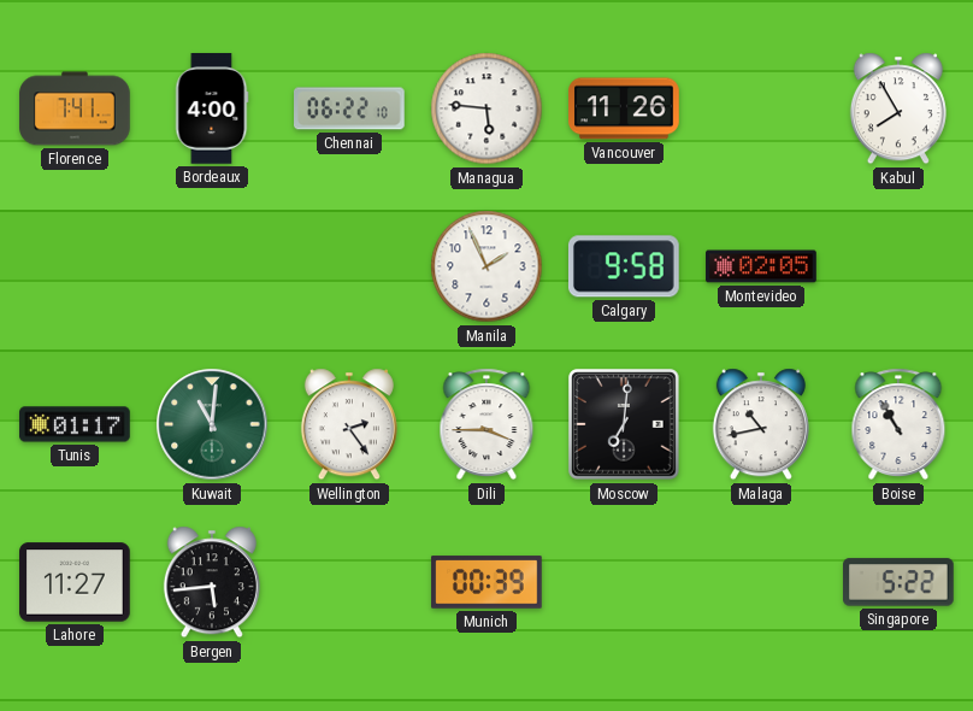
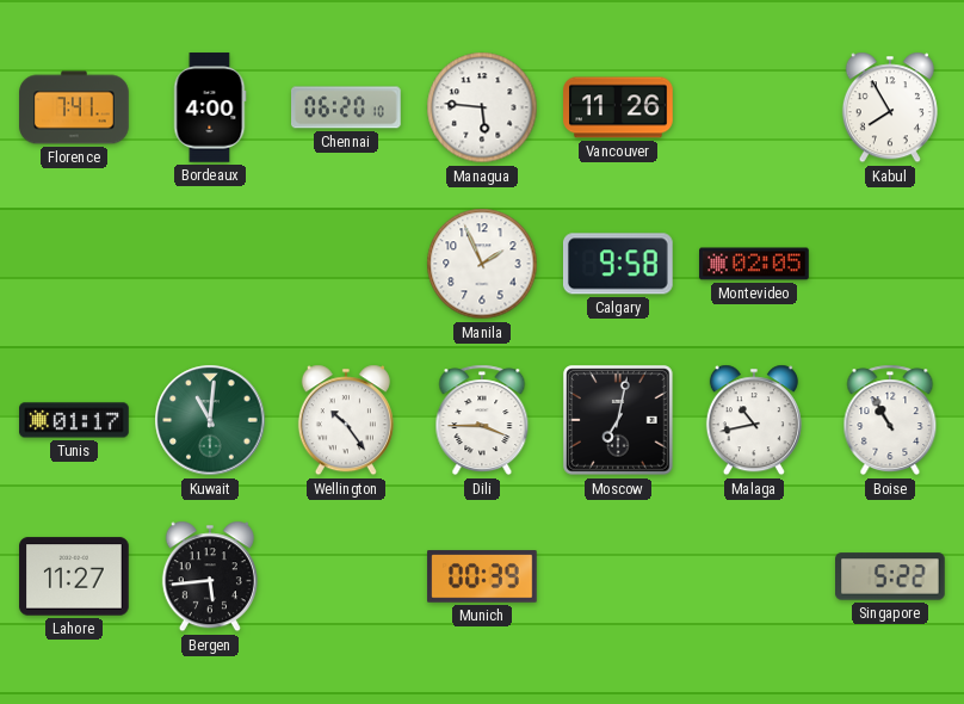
Chennai: 06:22 -> 06:20 (347, 107)
Wellington: 2:24 -> 10:24 (346, 420)
Moscow: 7:01 -> 7:02 (618, 420)
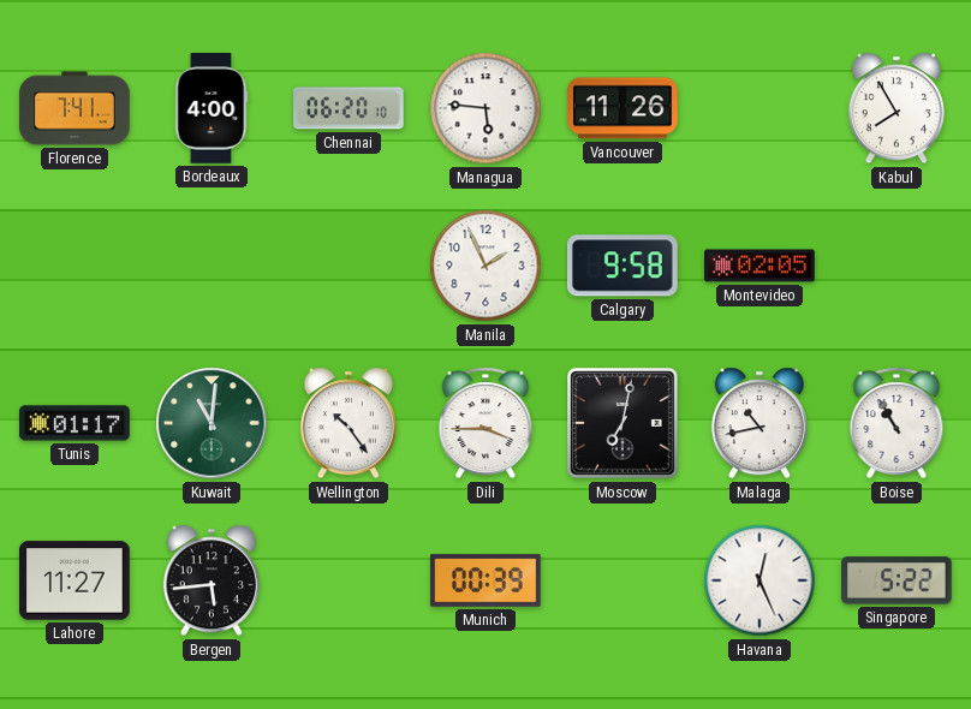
Havana: none -> 12:26 (759, 580)
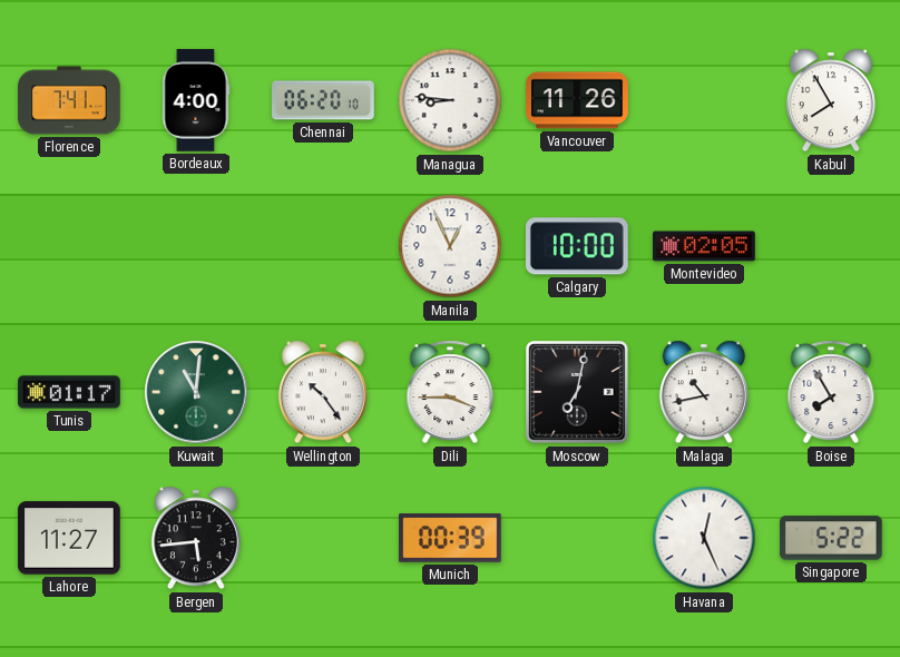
Managua: 5:46 -> 8:46 (450, 100)
Manila: 1:56 -> 12:56 (450, 246)
Calgary: 9:58 -> 10:00 (577, 246)
Boise: 10:55 -> 7:55 (831, 392)
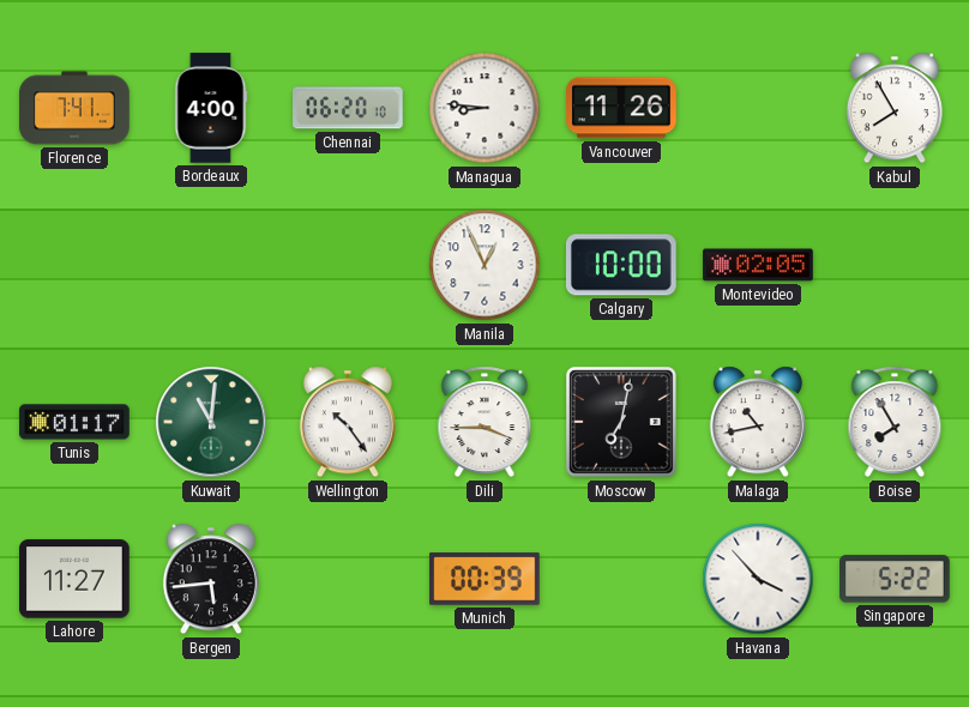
Havana: 12:26 -> 3:53 (758, 579)
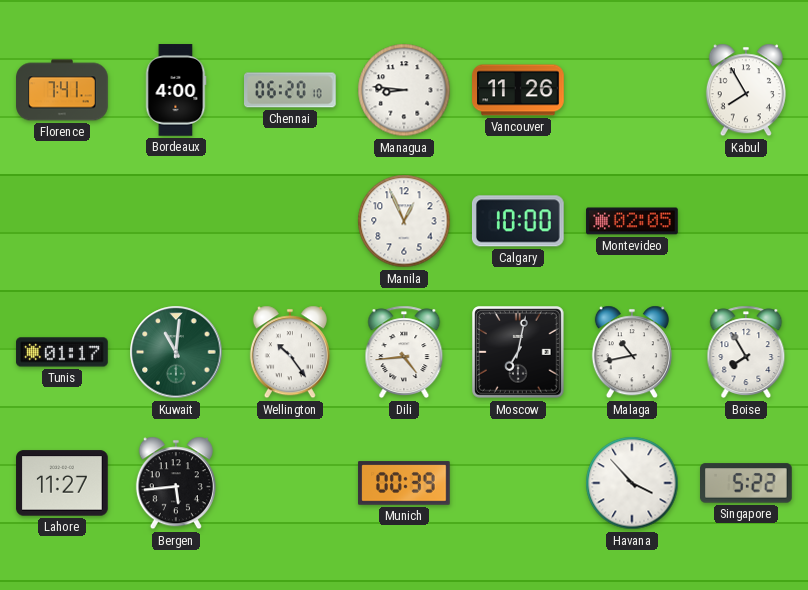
Dili: 3:45 -> 4:44 (404, 352)
